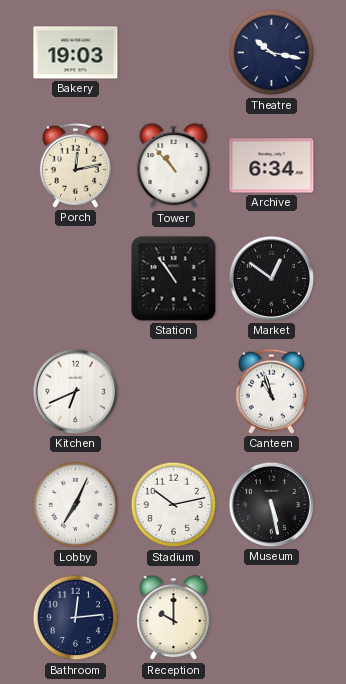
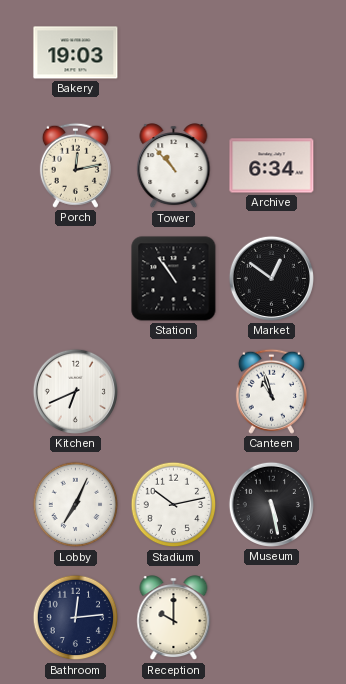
Theatre: 10:17 -> none (272, 53)
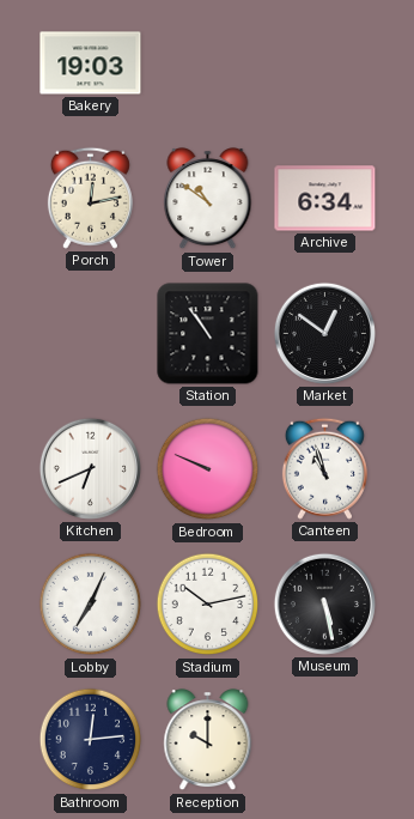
Tower: 10:53 -> 10:51 (208, 199)
Bedroom: none -> 9:49 (208, 469)
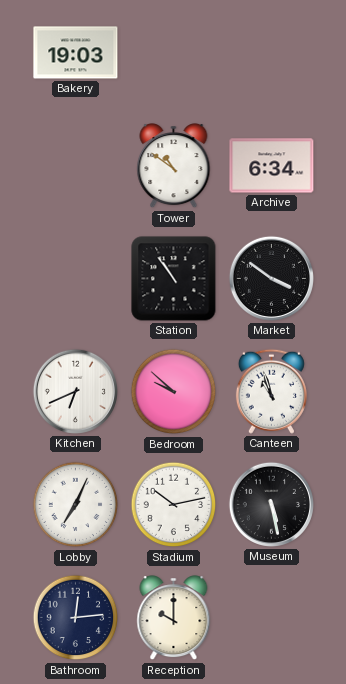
Porch: 12:13 -> none (90, 198)
Market: 12:51 -> 3:51 (271, 278)
Bedroom: 9:49 -> 9:52 (174, 392)
